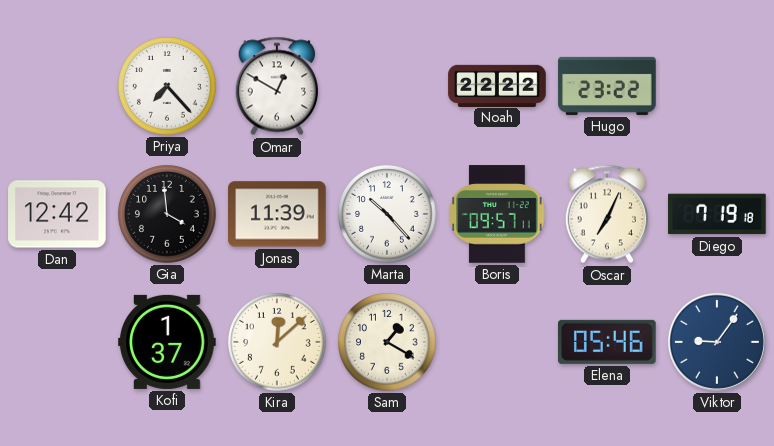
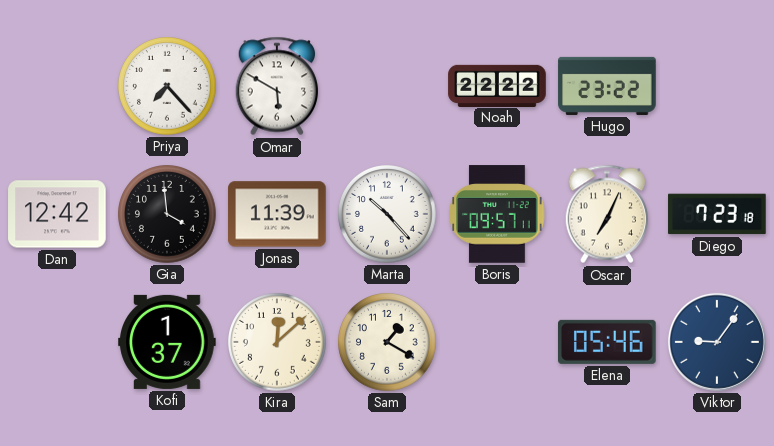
Omar: 12:50 -> 5:50 (277, 86)
Diego: 7:19 -> 7:23 (717, 214)
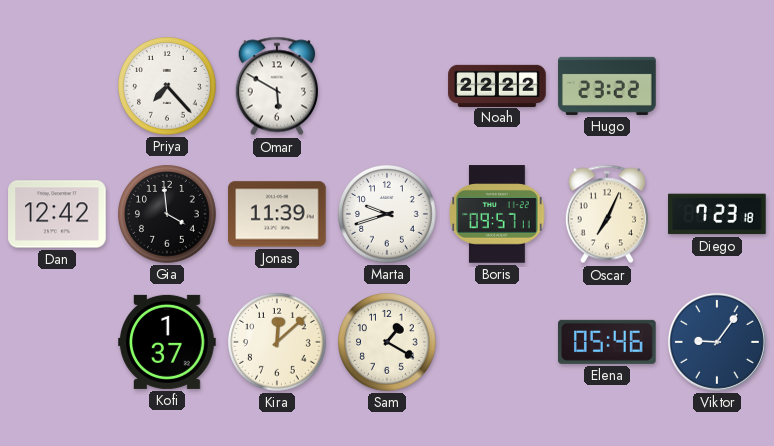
Marta: 10:23 -> 9:42 (388, 215)
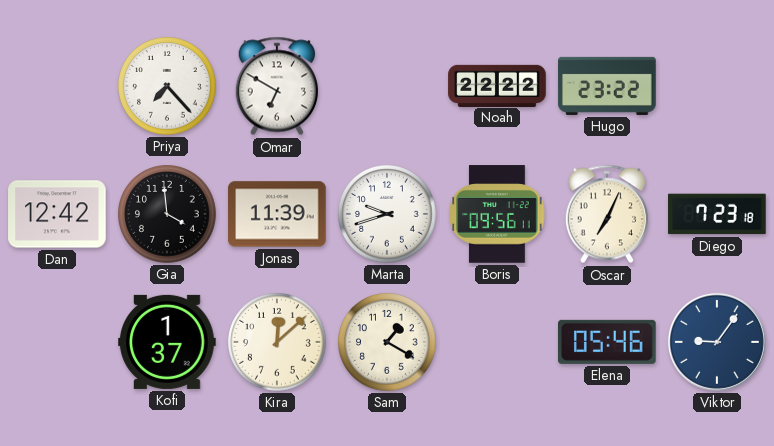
Omar: 5:50 -> 6:50 (277, 86)
Boris: 09:57 -> 09:56 (497, 214)
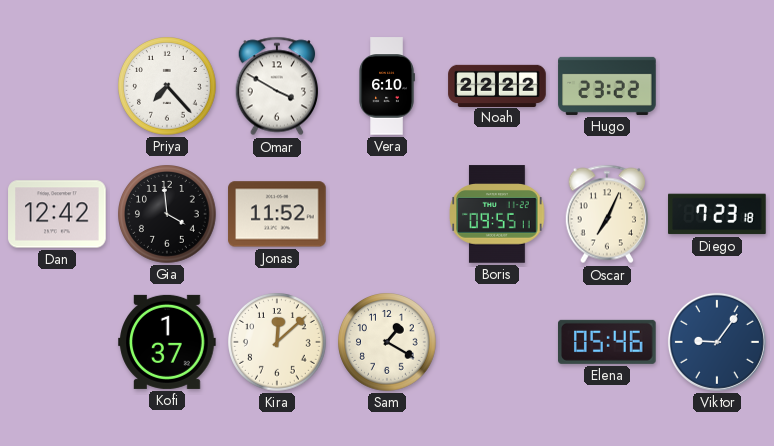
Omar: 6:50 -> 3:50 (277, 86)
Vera: none -> 6:10 (387, 86)
Jonas: 11:39 -> 11:52 (277, 214)
Marta: 9:42 -> none (388, 215)
Boris: 09:56 -> 09:55 (497, 214)
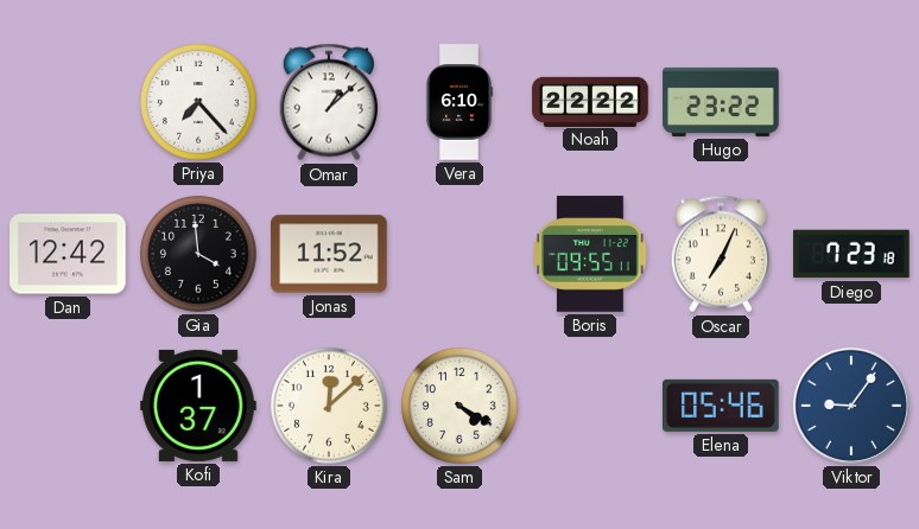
Omar: 3:50 -> 1:08 (329, 102)
Sam: 1:20 -> 4:20 (461, 407)
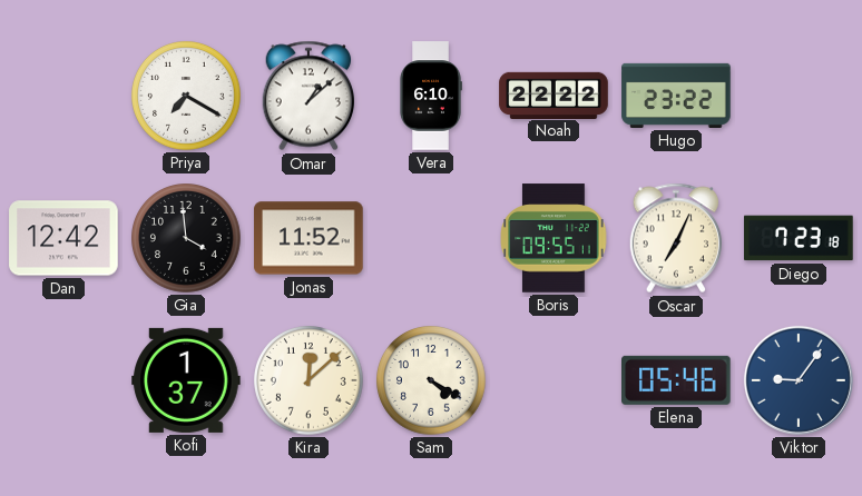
Priya: 7:23 -> 7:20 (187, 97)
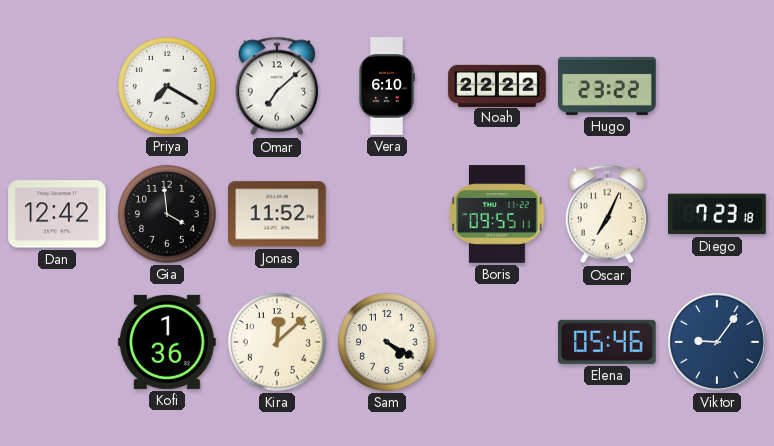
Omar: 1:08 -> 7:08 (277, 86)
Kofi: 1:37 -> 1:36 (167, 342)
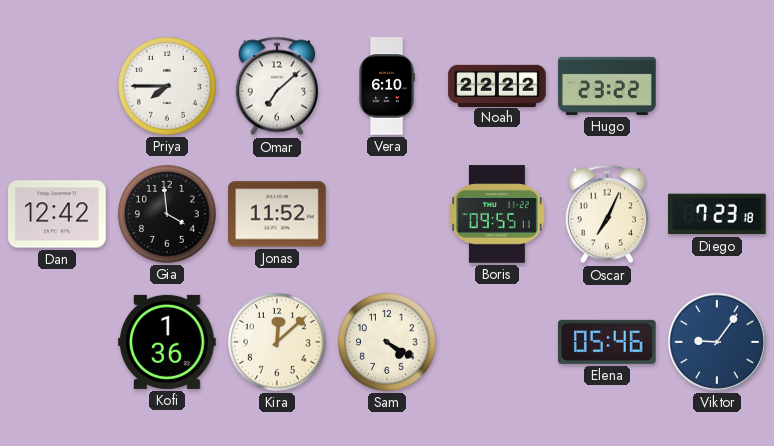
Priya: 7:20 -> 7:45 (168, 87)
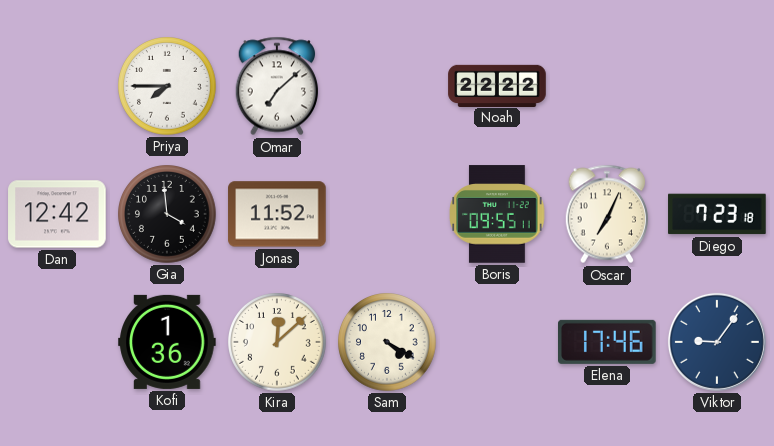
Vera: 6:10 -> none (387, 86)
Hugo: 23:22 -> none (607, 86)
Elena: 05:46 -> 17:46 (608, 342)
